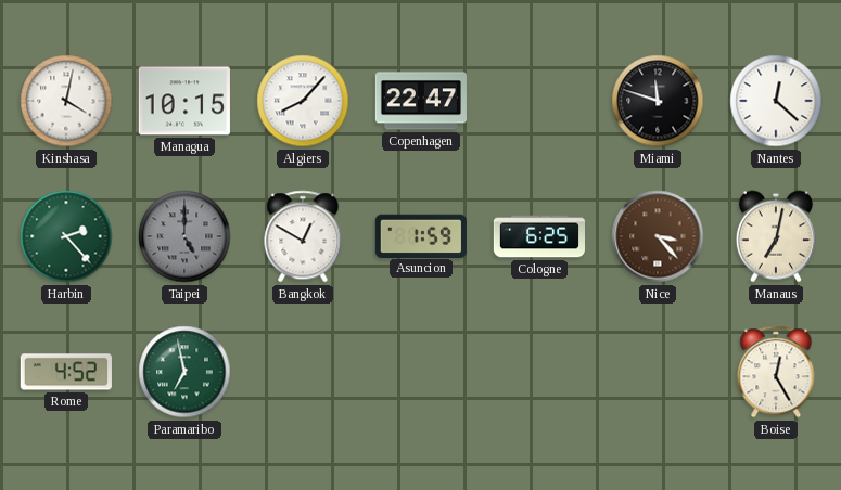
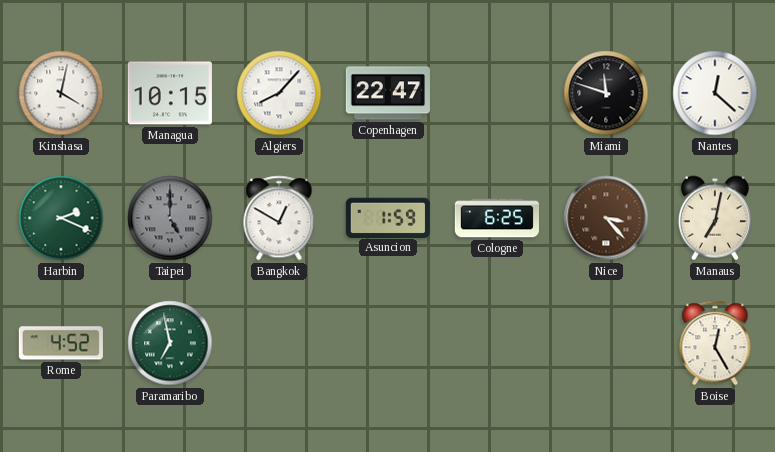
Harbin: 2:23 -> 2:19 (61, 218)
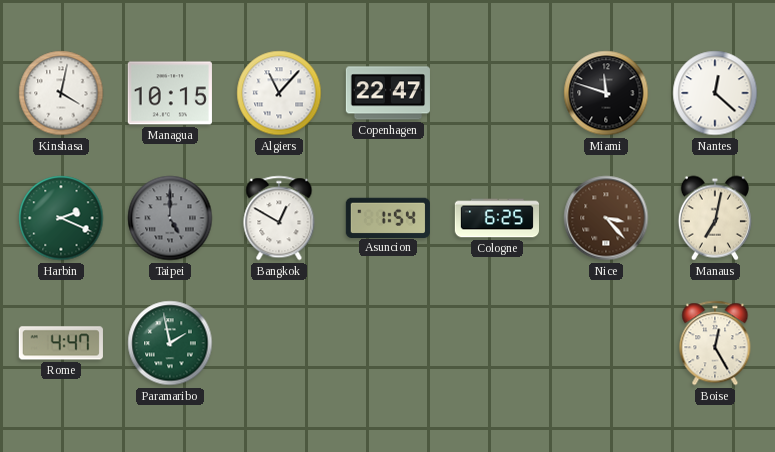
Algiers: 8:07 -> 11:07 (279, 93)
Asuncion: 1:59 -> 1:54 (388, 217)
Rome: 4:52 -> 4:47 (61, 343)
Paramaribo: 6:58 -> 1:58 (170, 343)
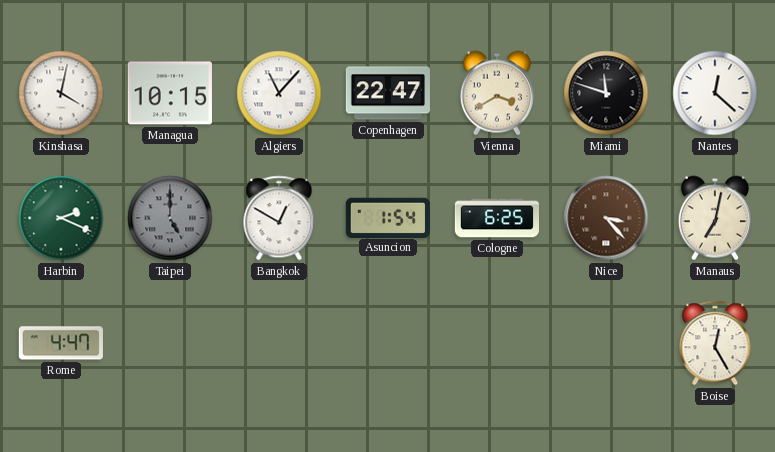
Vienna: none -> 3:40 (497, 93)
Paramaribo: 1:58 -> none (170, 343)
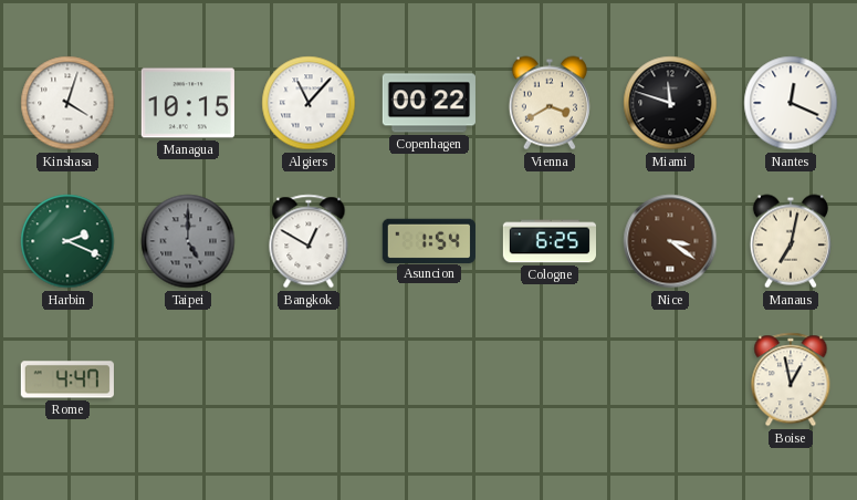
Kinshasa: 4:02 -> 4:03 (67, 103)
Copenhagen: 22:47 -> 00:22 (429, 103)
Nantes: 12:22 -> 12:19 (791, 103)
Nice: 3:23 -> 3:21 (670, 241)
Boise: 12:25 -> 12:58 (791, 379)
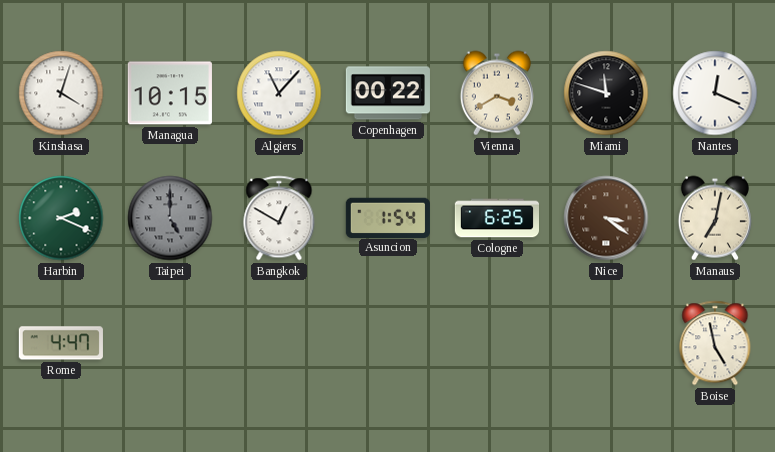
Boise: 12:58 -> 4:58 (715, 343)
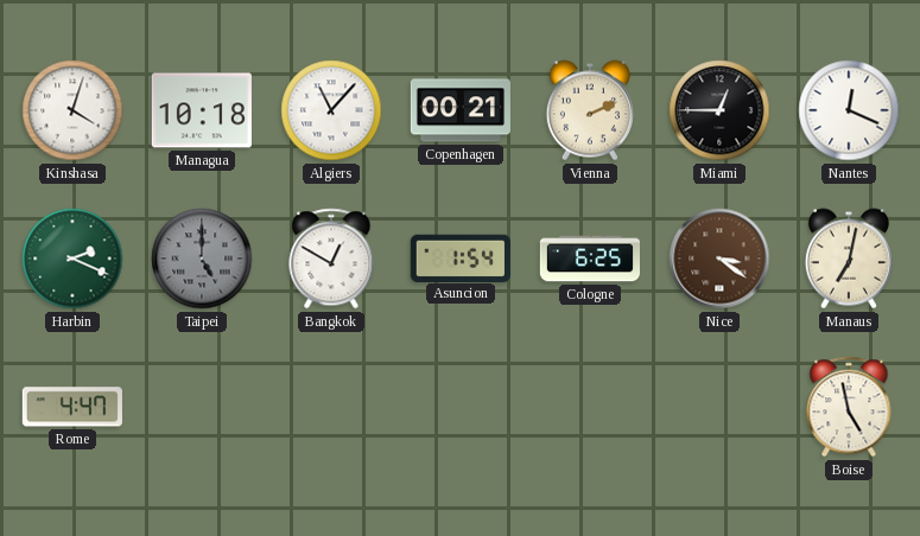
Managua: 10:15 -> 10:18 (202, 110)
Copenhagen: 00:22 -> 00:21 (461, 110)
Vienna: 3:40 -> 2:11 (590, 110)
Miami: 11:48 -> 12:45 (719, 110)
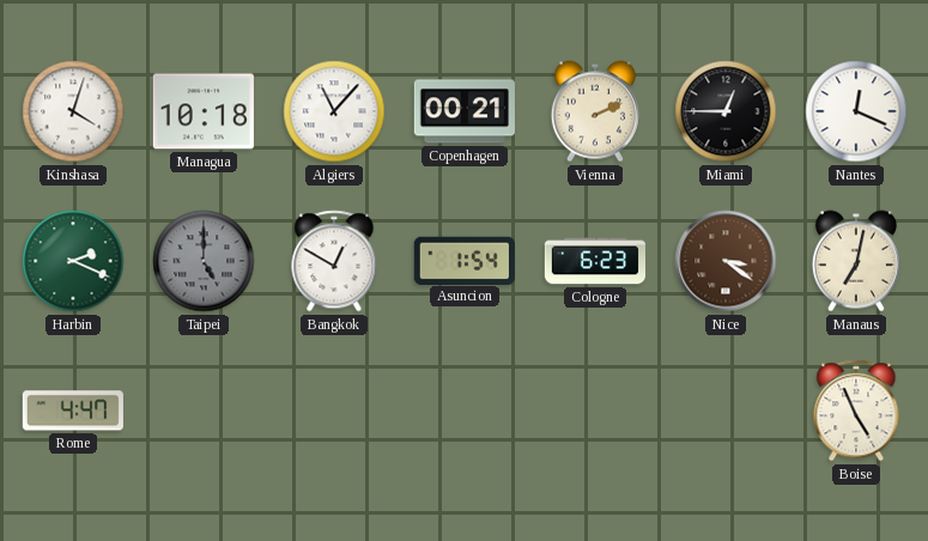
Cologne: 6:25 -> 6:23 (594, 261)
Boise: 4:58 -> 4:56 (856, 411)
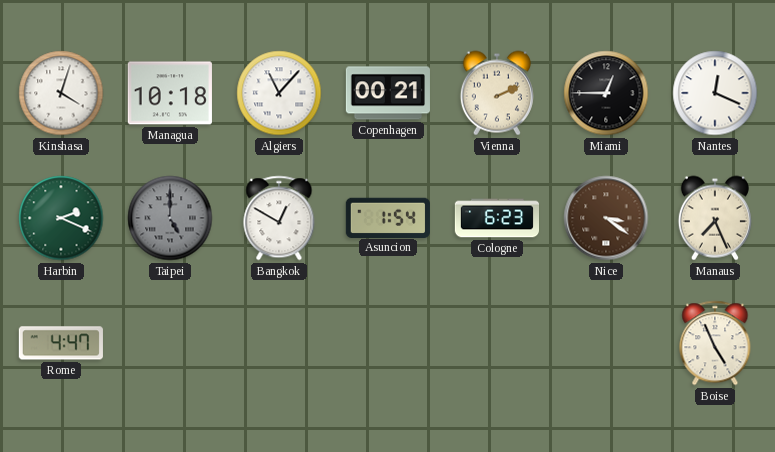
Manaus: 7:02 -> 7:26 (715, 218)
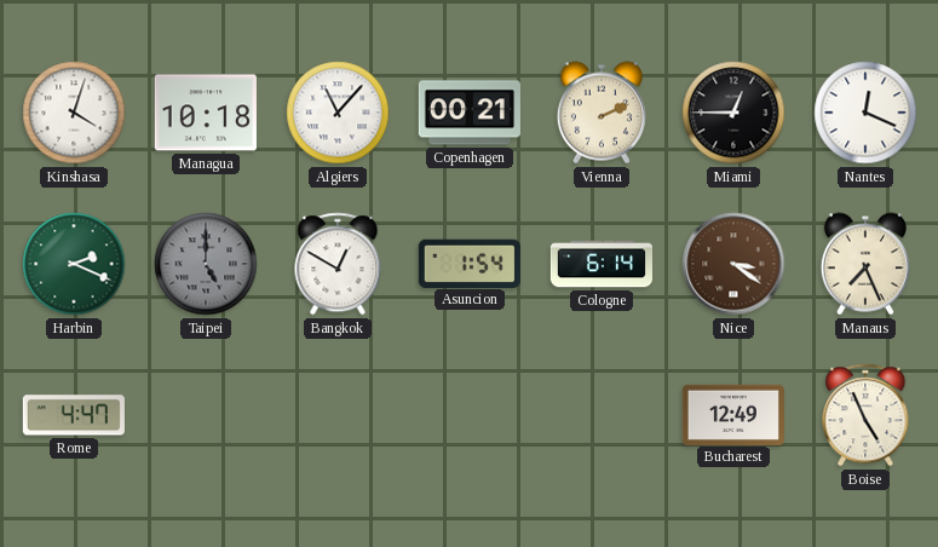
Cologne: 6:23 -> 6:14 (600, 264)
Bucharest: none -> 12:49 (733, 414)
